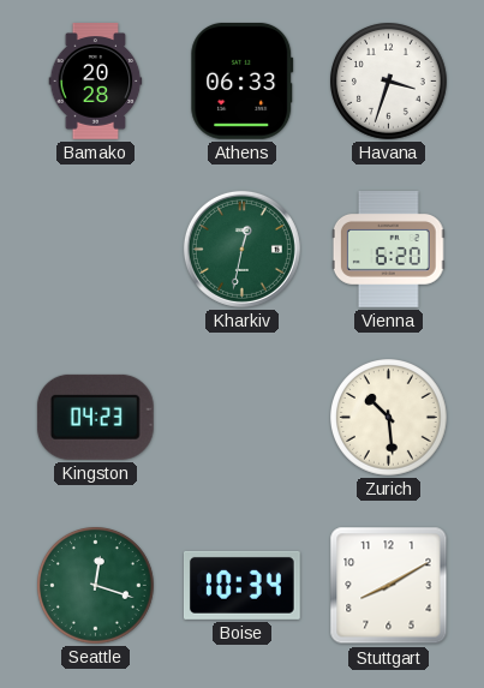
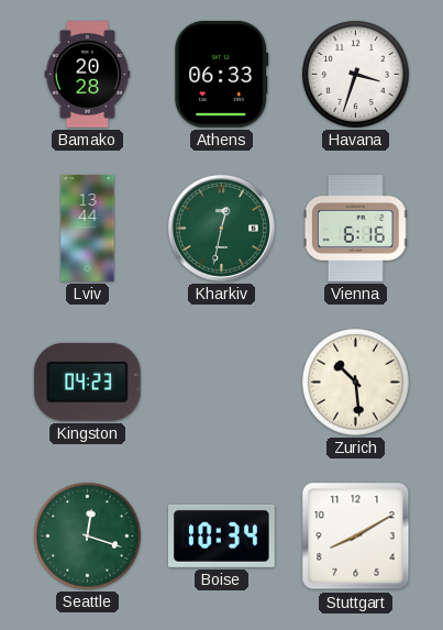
Lviv: none -> 13:44 (88, 229)
Vienna: 6:20 -> 6:16 (355, 229)
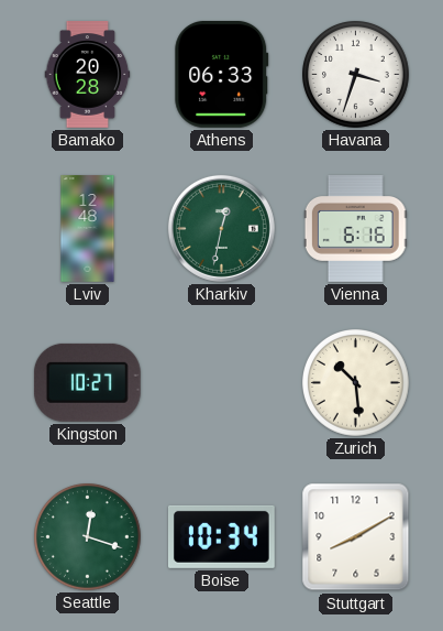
Lviv: 13:44 -> 12:48 (88, 229)
Kingston: 04:23 -> 10:27 (87, 382)
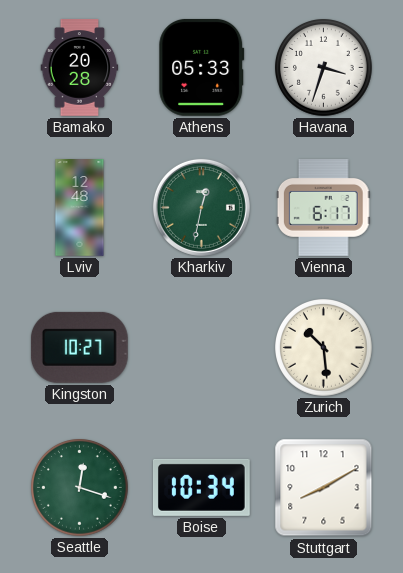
Athens: 06:33 -> 05:33 (202, 67)
Vienna: 6:16 -> 6:17 (323, 208)
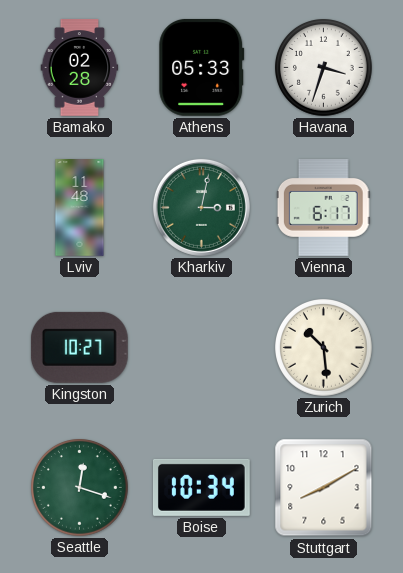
Bamako: 20:28 -> 02:28 (80, 68)
Lviv: 12:48 -> 11:48 (80, 208)
Kharkiv: 12:32 -> 3:02 (201, 207)
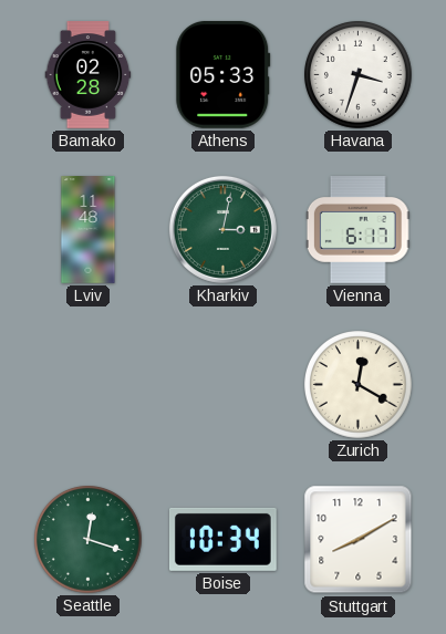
Kingston: 10:27 -> none (79, 347)
Zurich: 10:29 -> 12:20 (359, 385)
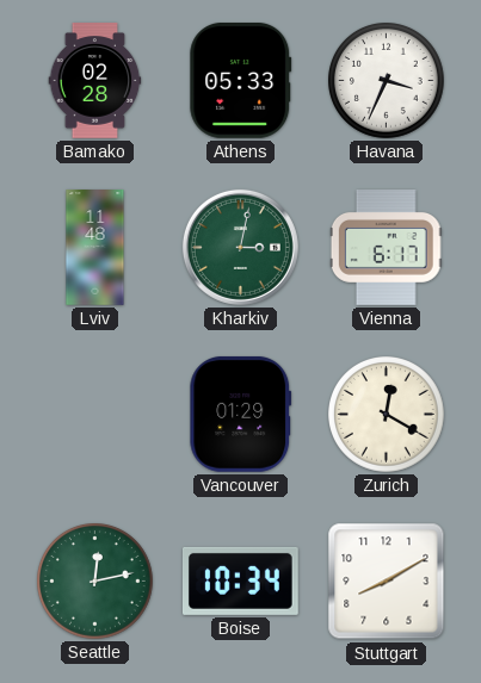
Havana: 3:33 -> 3:34 (387, 81)
Vancouver: none -> 01:29 (241, 414)
Seattle: 12:18 -> 12:13 (95, 582)
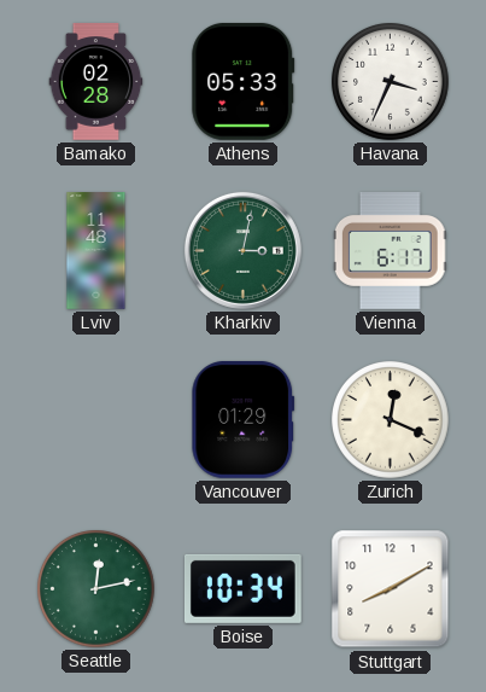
Zurich: 12:20 -> 12:19 (391, 420)
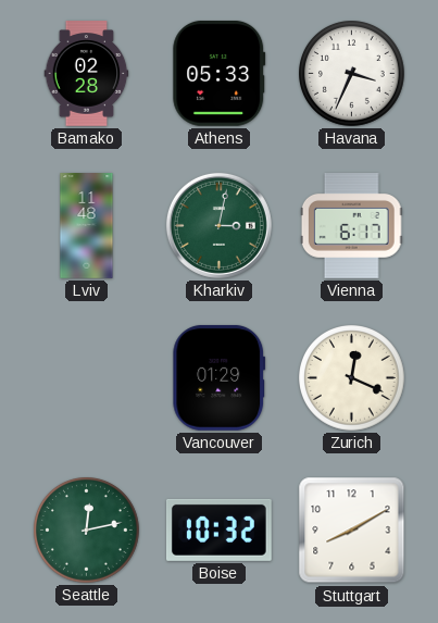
Boise: 10:34 -> 10:32 (220, 529)
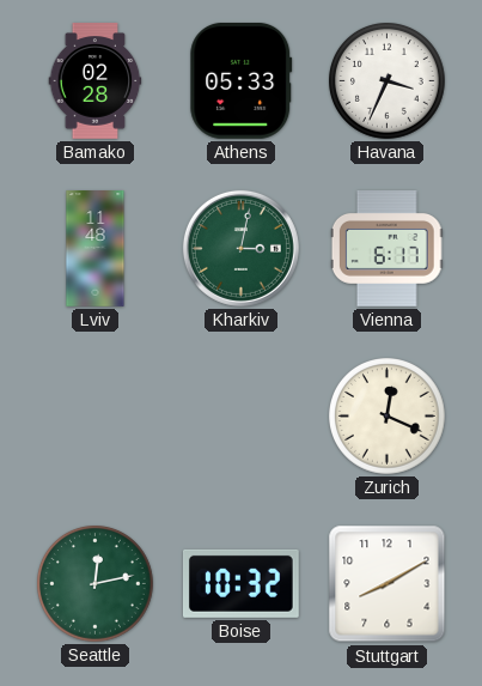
Vancouver: 01:29 -> none (220, 377)
